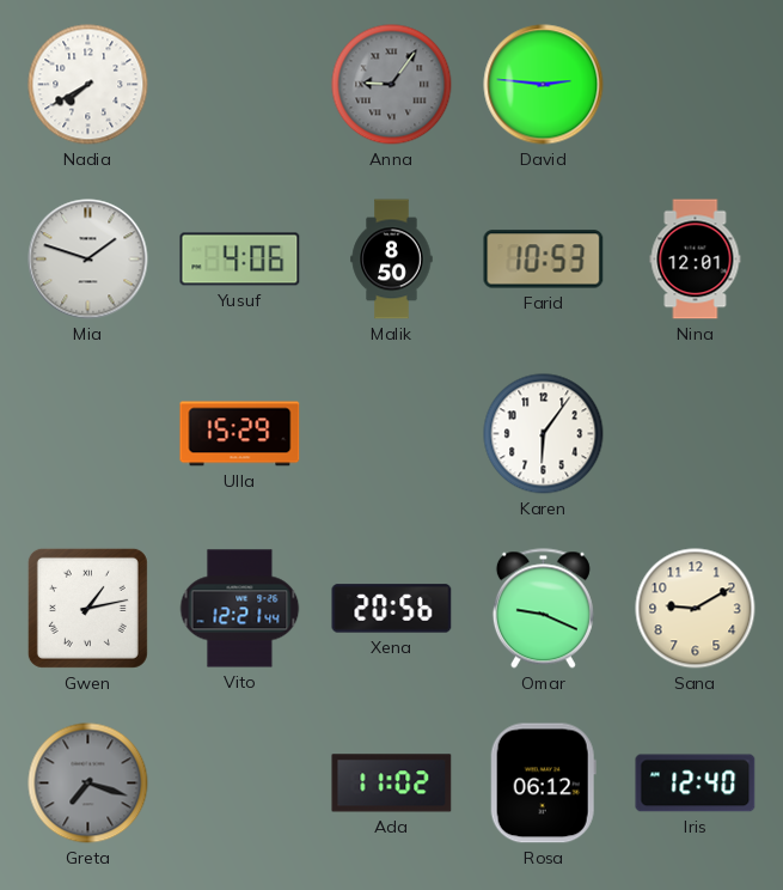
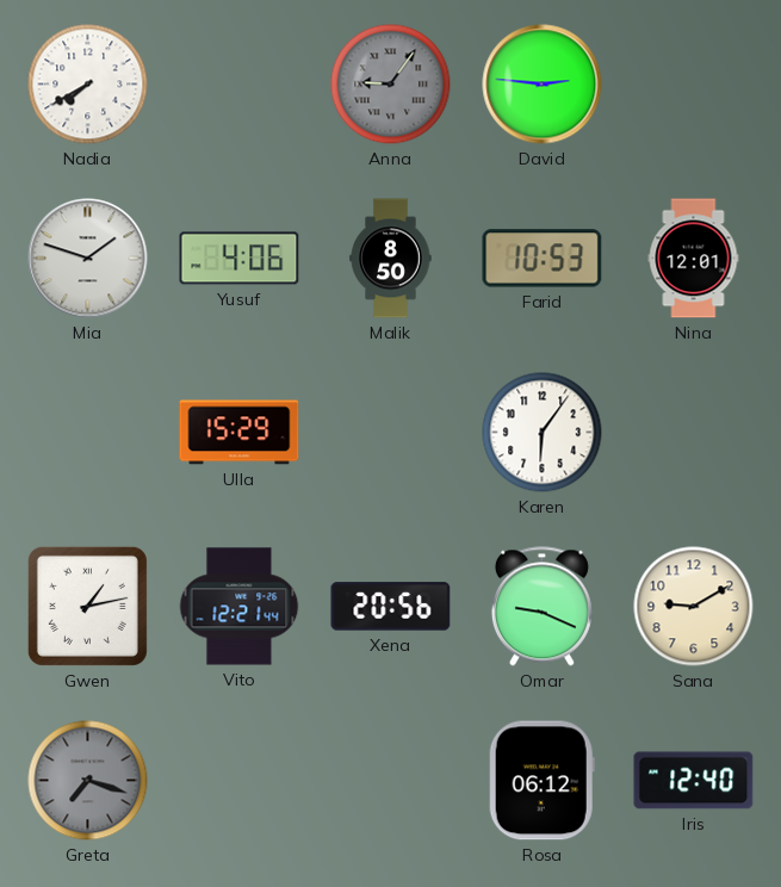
Ada: 11:02 -> none (392, 784)
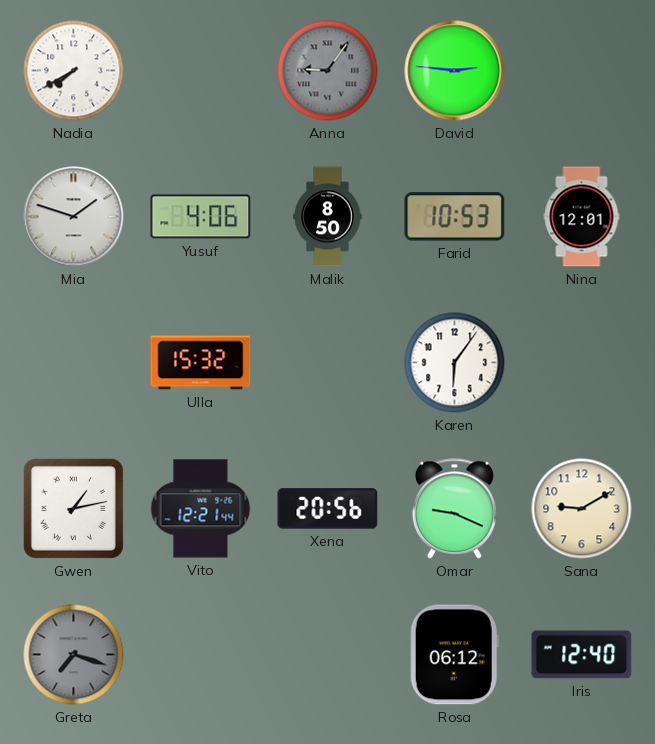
Ulla: 15:29 -> 15:32 (201, 363)
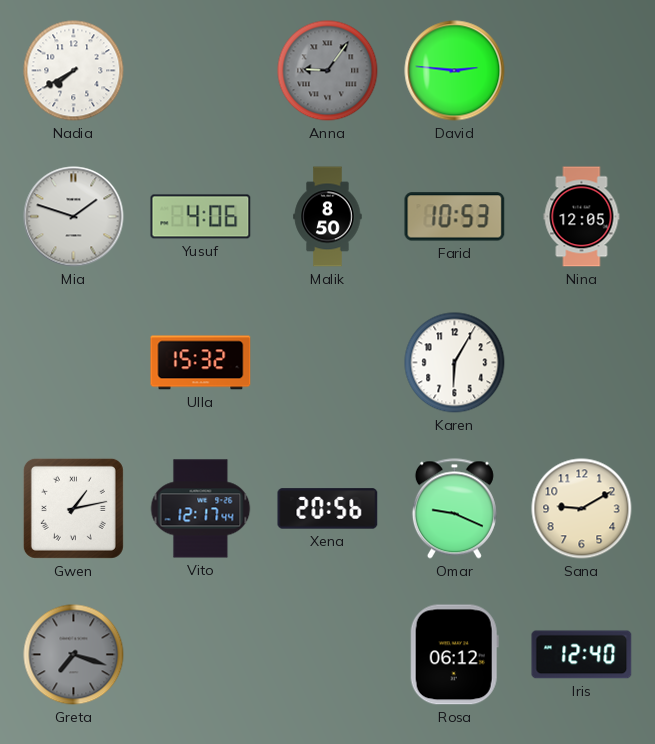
Nina: 12:01 -> 12:05 (582, 217)
Karen: 6:06 -> 6:05 (455, 363)
Vito: 12:21 -> 12:17 (201, 509)
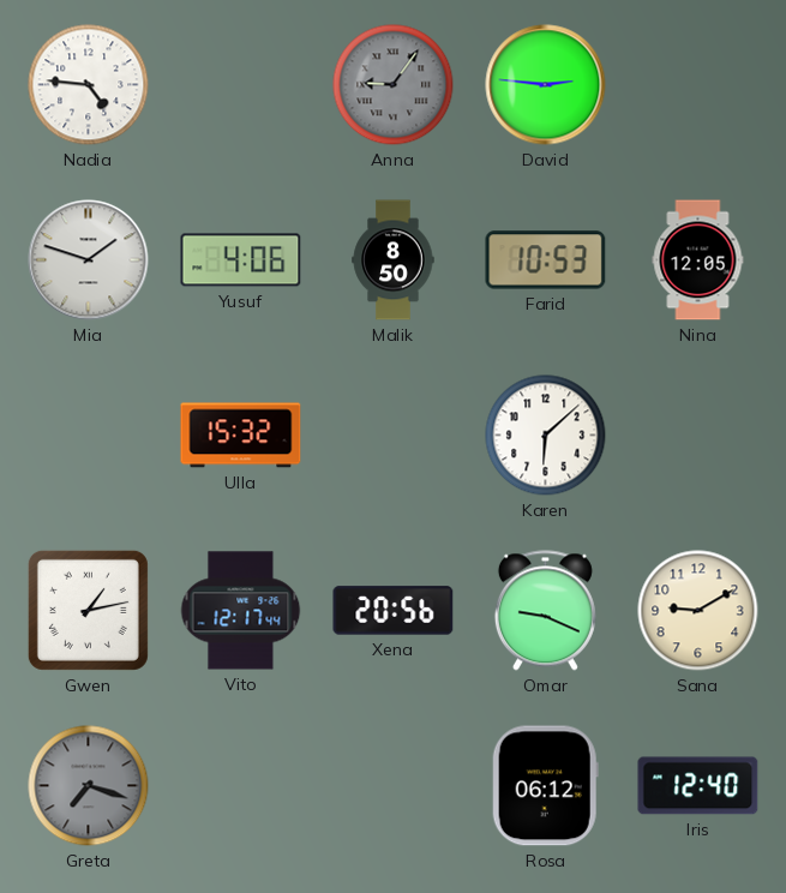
Nadia: 7:40 -> 4:46 (89, 85)
Karen: 6:05 -> 6:08 (546, 436)
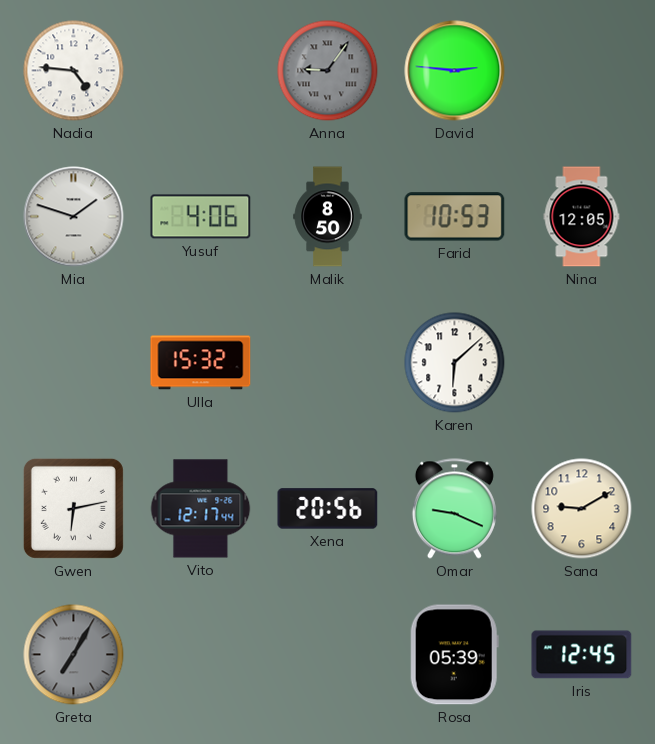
Gwen: 1:13 -> 6:13 (73, 508)
Greta: 7:18 -> 7:05 (74, 655)
Rosa: 06:12 -> 05:39 (454, 655)
Iris: 12:40 -> 12:45 (582, 655)
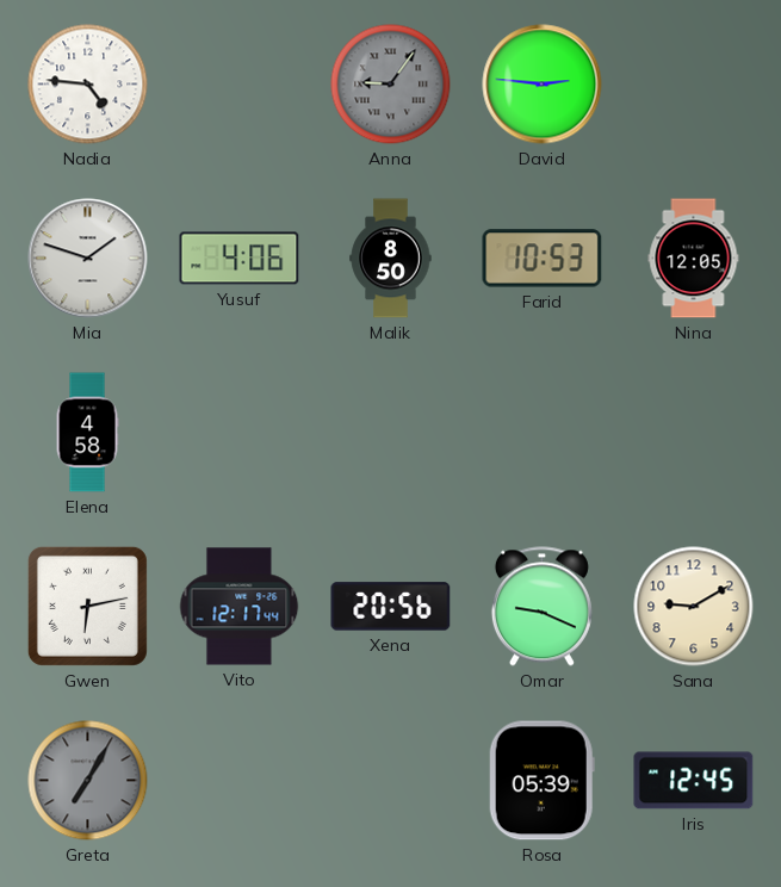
Elena: none -> 4:58 (87, 433)
Ulla: 15:32 -> none (201, 363)
Karen: 6:08 -> none (455, 363)
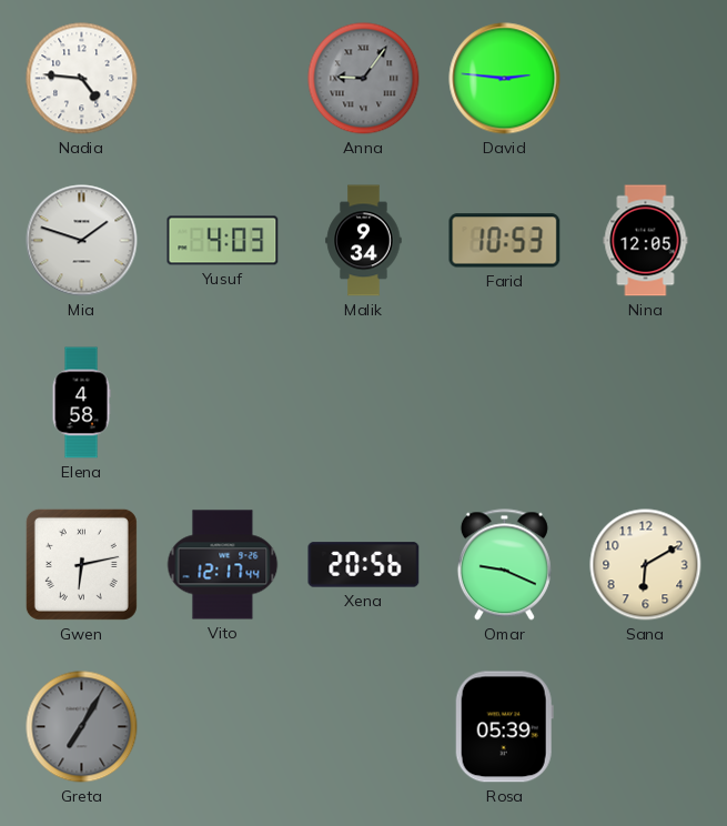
Yusuf: 4:06 -> 4:03 (223, 241)
Malik: 8:50 -> 9:34 (364, 241)
Sana: 9:10 -> 6:10 (646, 565)
Iris: 12:45 -> none (694, 781)
